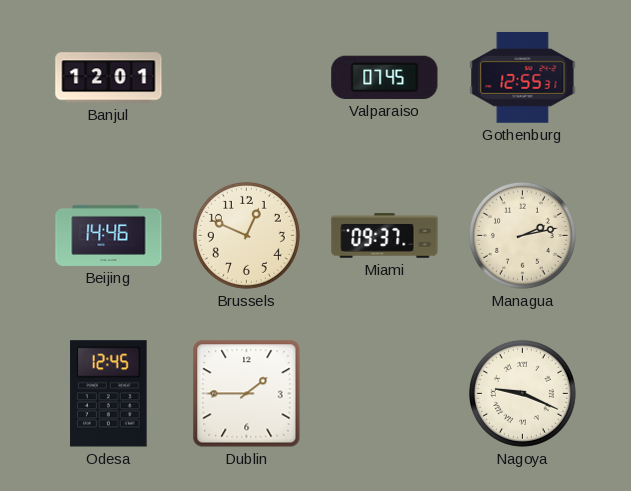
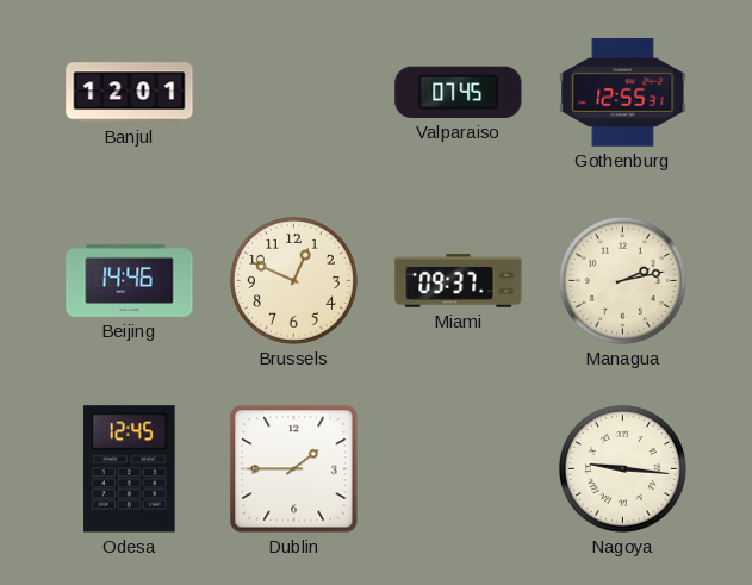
Nagoya: 9:19 -> 9:16 (622, 468)
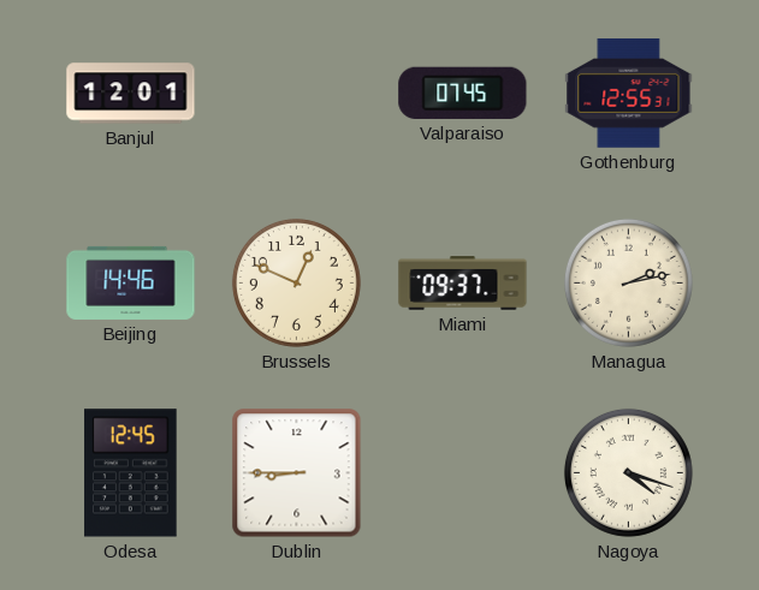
Dublin: 1:45 -> 8:45 (297, 473)
Nagoya: 9:16 -> 4:18 (628, 472)
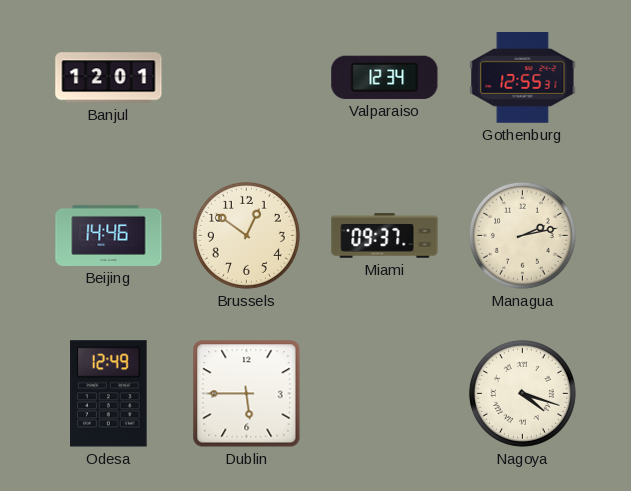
Valparaiso: 07:45 -> 12:34 (385, 77)
Brussels: 12:49 -> 12:51 (246, 235)
Odesa: 12:45 -> 12:49 (109, 394)
Dublin: 8:45 -> 5:45 (247, 394)
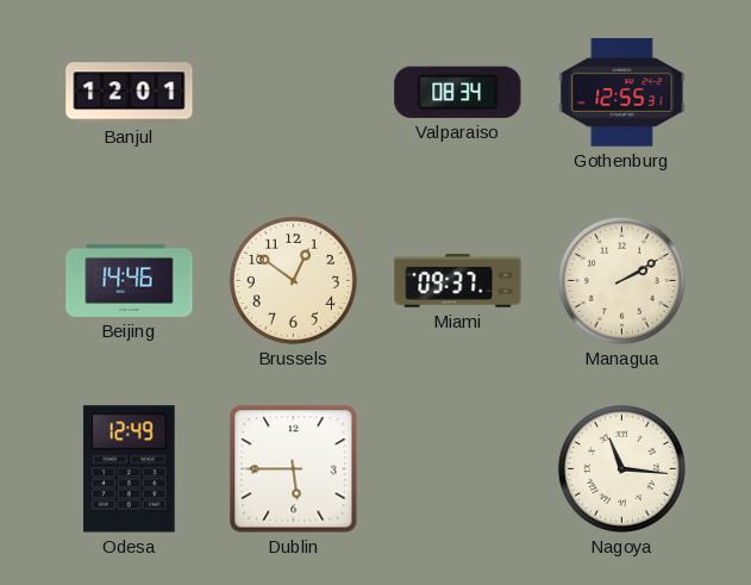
Valparaiso: 12:34 -> 08:34 (458, 92)
Managua: 2:13 -> 2:10 (621, 280)
Nagoya: 4:18 -> 11:16 (621, 468)
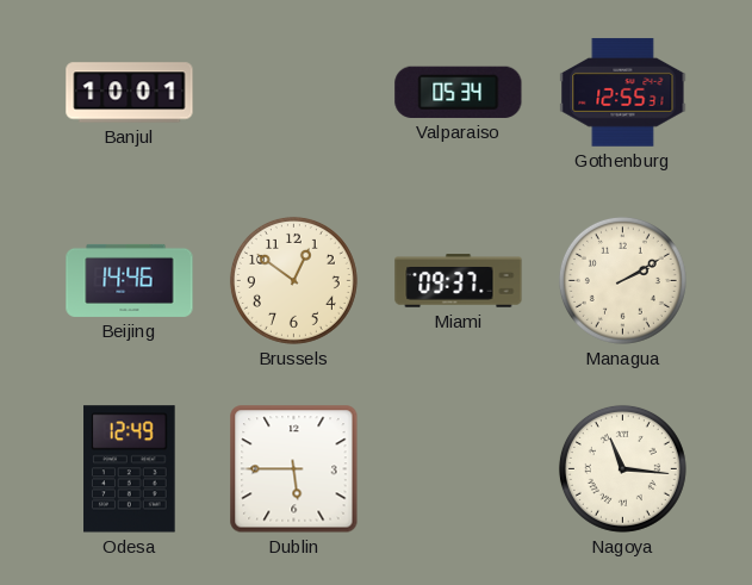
Banjul: 12:01 -> 10:01 (130, 93)
Valparaiso: 08:34 -> 05:34 (459, 92)
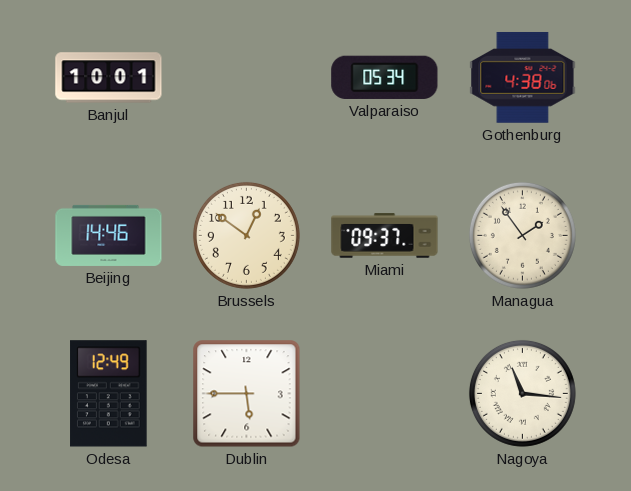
Gothenburg: 12:55 -> 4:38 (523, 78)
Managua: 2:10 -> 1:54 (522, 235)
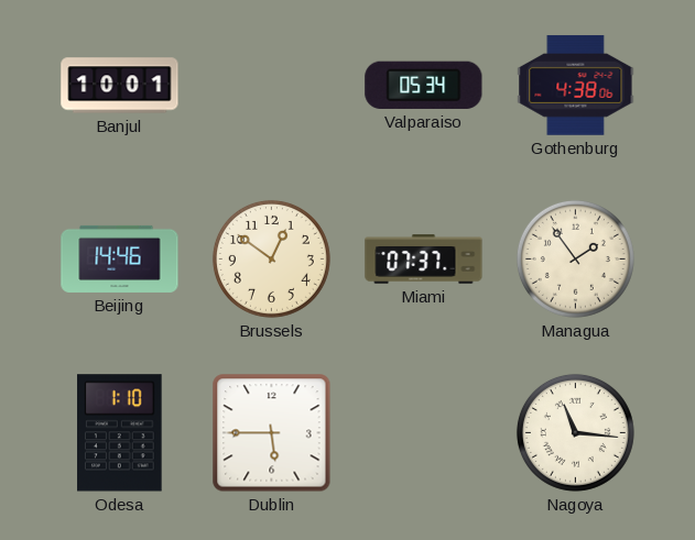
Miami: 09:37 -> 07:37 (424, 260)
Odesa: 12:49 -> 1:10 (120, 433)
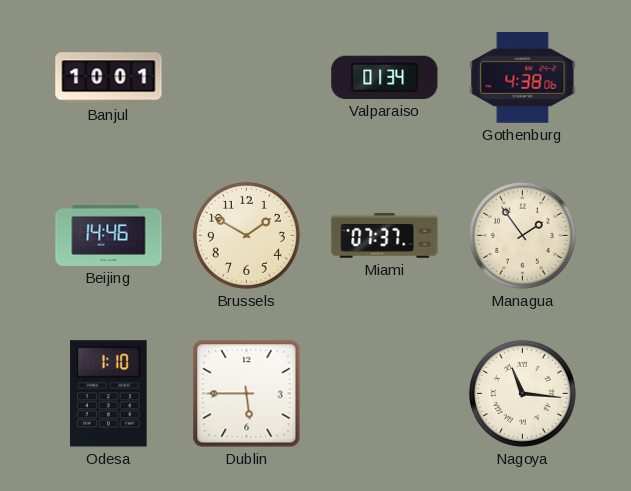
Valparaiso: 05:34 -> 01:34 (385, 77)
Brussels: 12:51 -> 1:50 (246, 235)
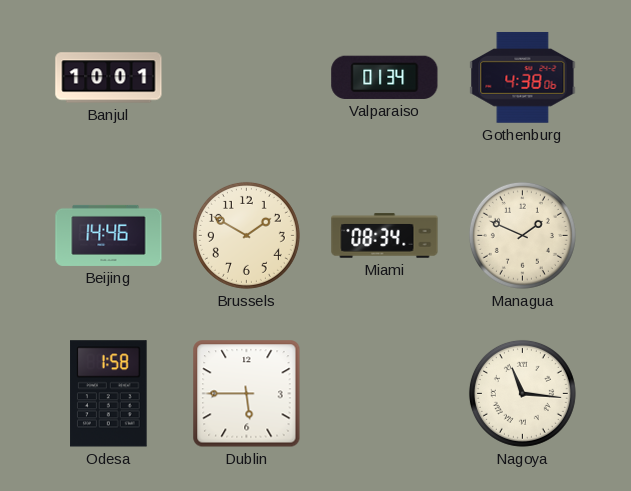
Miami: 07:37 -> 08:34 (385, 236)
Managua: 1:54 -> 1:49 (522, 235)
Odesa: 1:10 -> 1:58 (109, 394)
